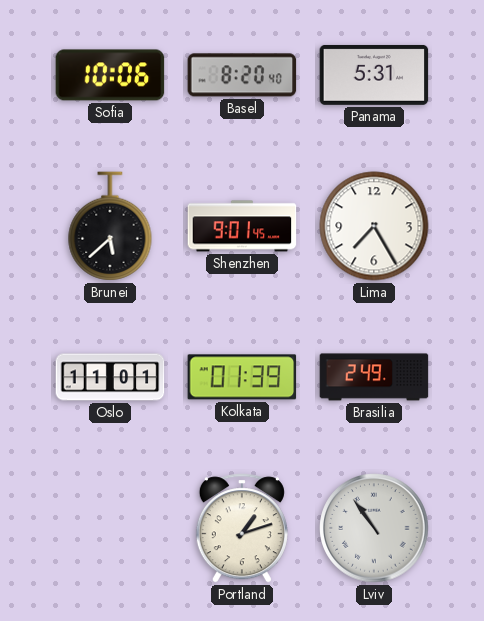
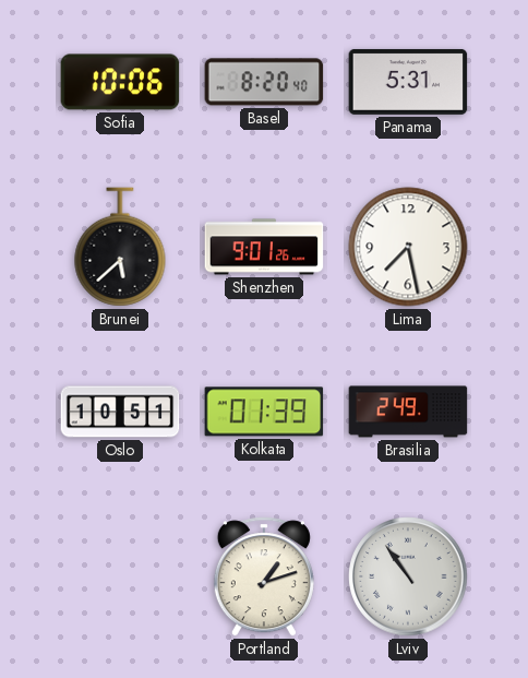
Shenzhen: 9:01:45 -> 9:01:26 (264, 247)
Lima: 7:25 -> 7:28 (408, 247)
Oslo: 11:01 -> 10:51 (120, 412)
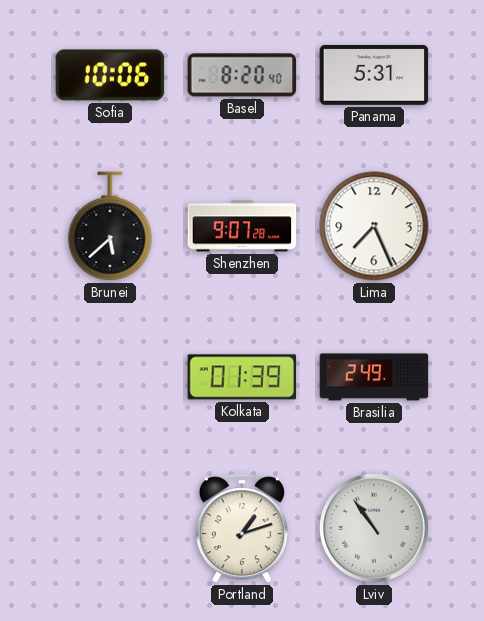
Shenzhen: 9:01 -> 9:07 (242, 226)
Lima: 7:28 -> 7:26 (374, 226)
Oslo: 10:51 -> none (120, 412)
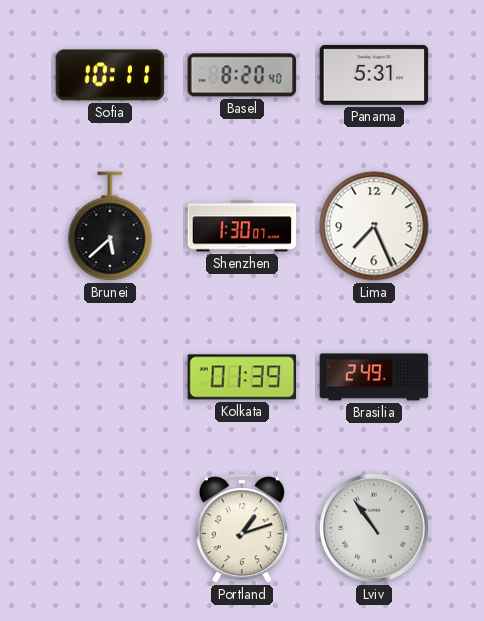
Sofia: 10:06 -> 10:11 (110, 75)
Shenzhen: 9:07 -> 1:30 (242, 226)
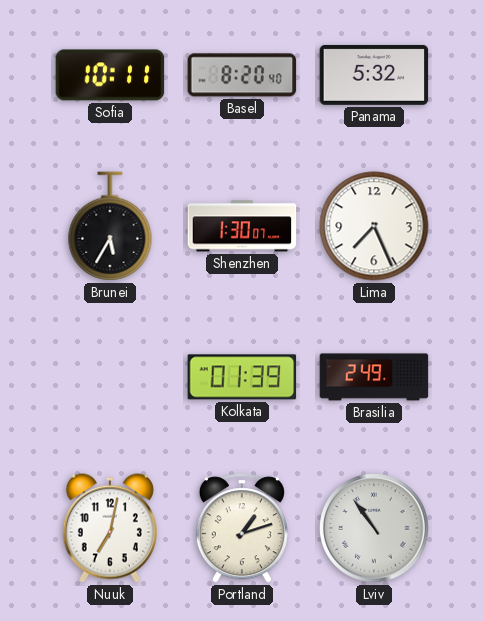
Panama: 5:31 -> 5:32 (374, 75)
Brunei: 5:38 -> 5:35 (110, 226)
Nuuk: none -> 7:02 (110, 528)
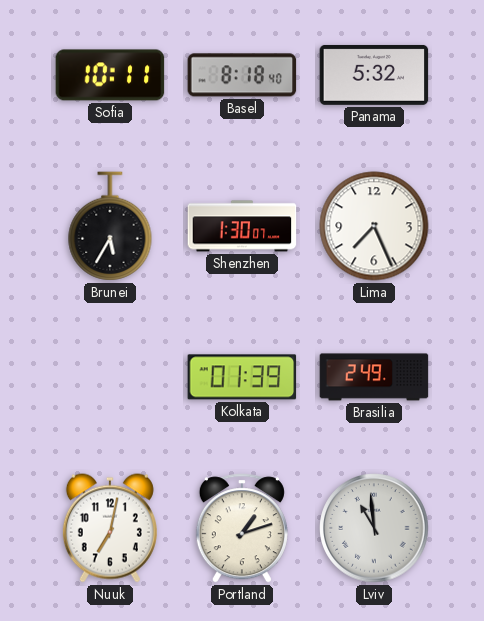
Basel: 8:20 -> 8:18 (242, 75)
Lviv: 10:54 -> 10:59 (374, 528)
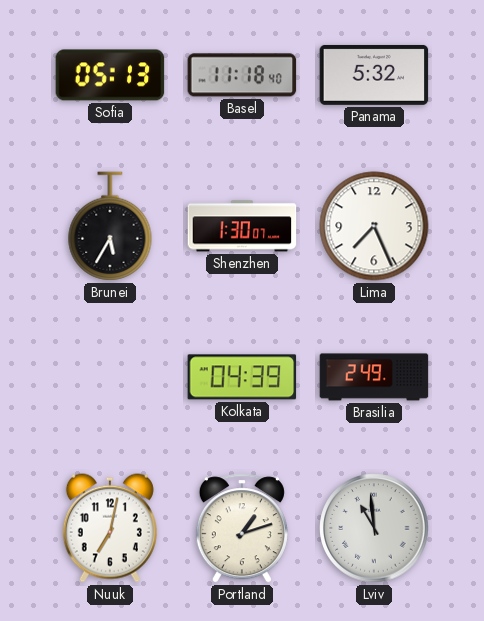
Sofia: 10:11 -> 05:13 (110, 75)
Basel: 8:18 -> 11:18 (242, 75)
Kolkata: 01:39 -> 04:39 (242, 377)
